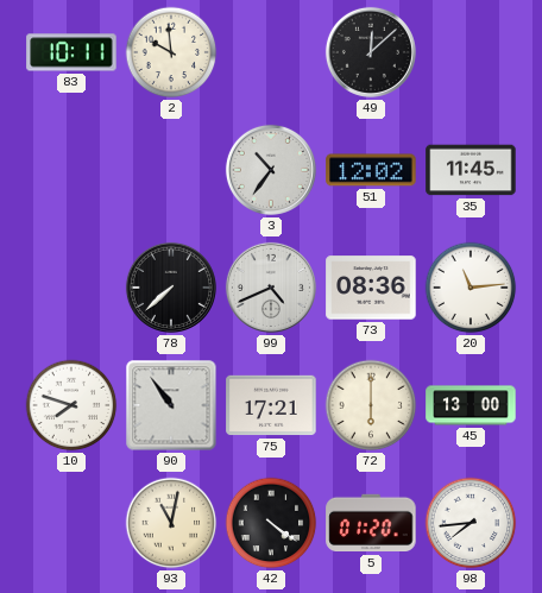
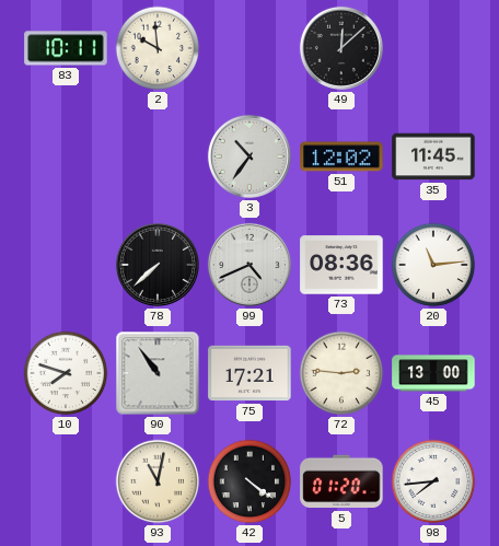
72: 6:00 -> 2:46 (341, 373)
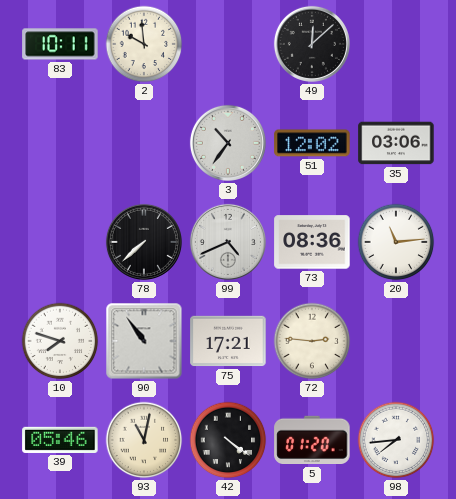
35: 11:45 -> 03:06 (396, 143)
45: 13:00 -> none (433, 373)
39: none -> 05:46 (60, 440)
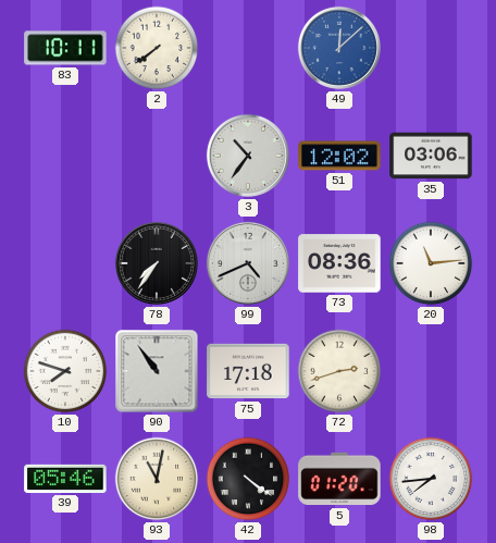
2: 9:59 -> 7:39 (157, 48)
49 dial: black -> blue (339, 48)
78: 7:38 -> 7:36 (157, 263)
75: 17:21 -> 17:18 (248, 371)
72: 2:46 -> 2:42 (339, 371)
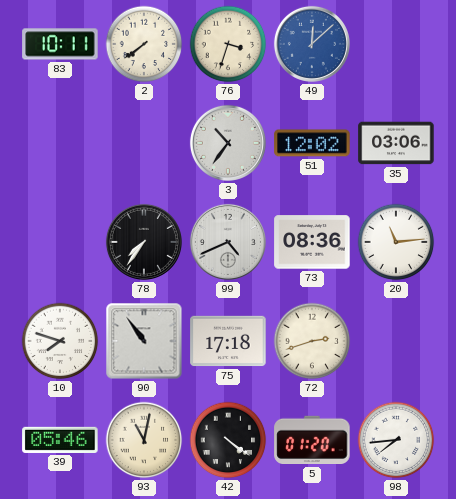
76: none -> 3:33 (228, 44)
